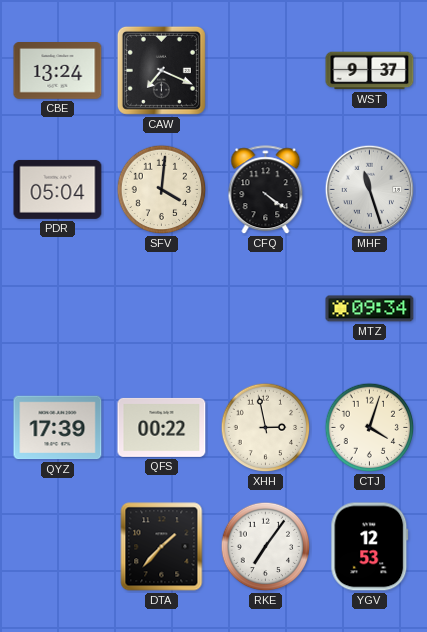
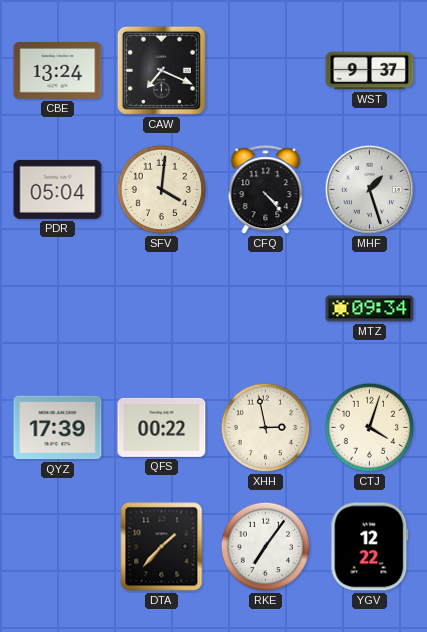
CFQ: 4:21 -> 4:23 (266, 190)
MHF: 11:27 -> 1:27 (370, 190)
YGV: 12:53 -> 12:22 (370, 547)
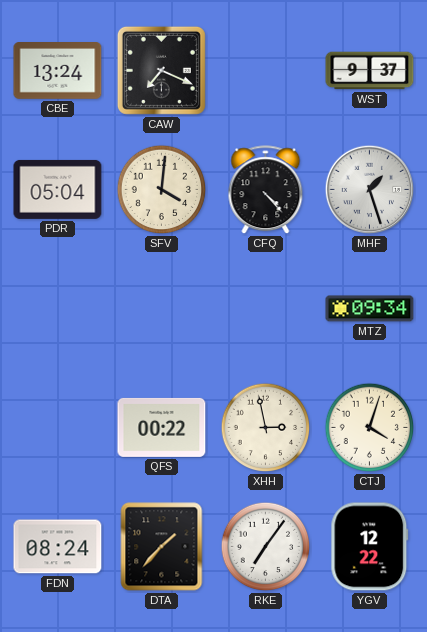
QYZ: 17:39 -> none (58, 428)
FDN: none -> 08:24 (58, 547)
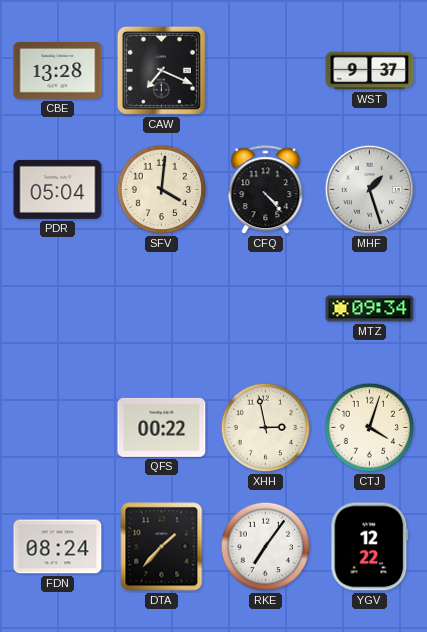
CBE: 13:24 -> 13:28 (58, 71)
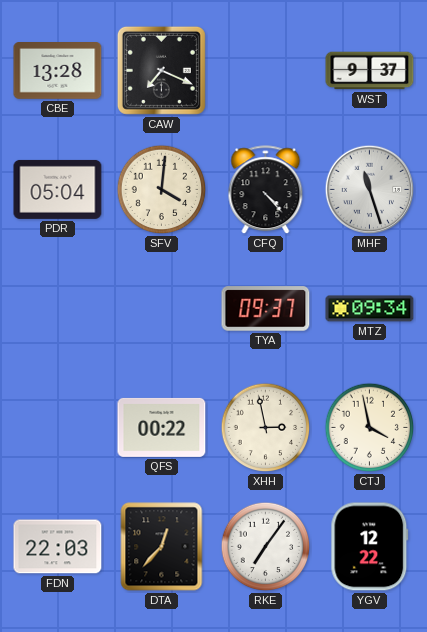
MHF: 1:27 -> 11:27 (370, 190)
TYA: none -> 09:37 (266, 309)
CTJ: 4:03 -> 3:58 (370, 428)
FDN: 08:24 -> 22:03 (58, 547)
DTA: 1:37 -> 12:37 (162, 547)
